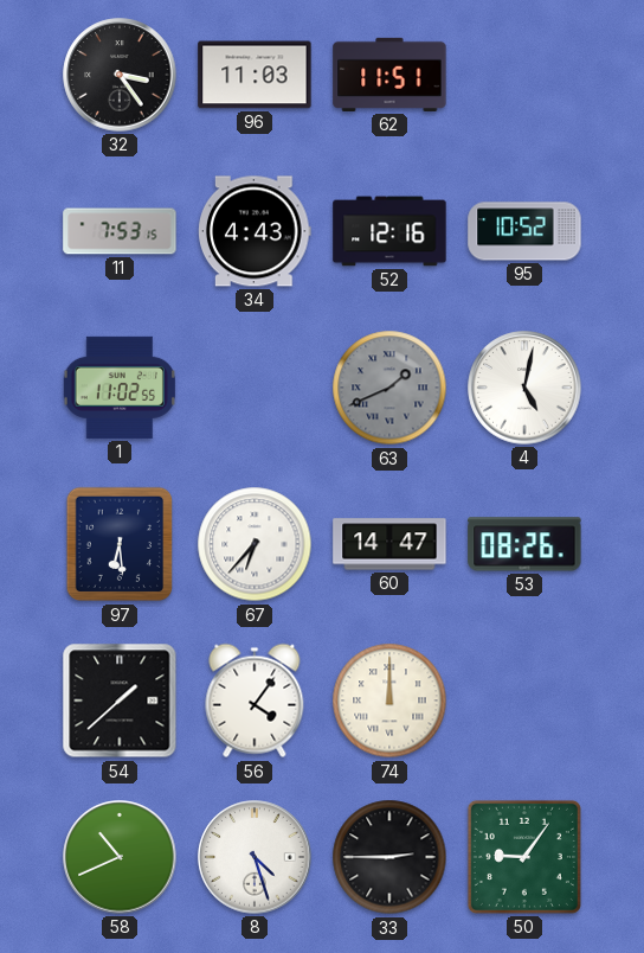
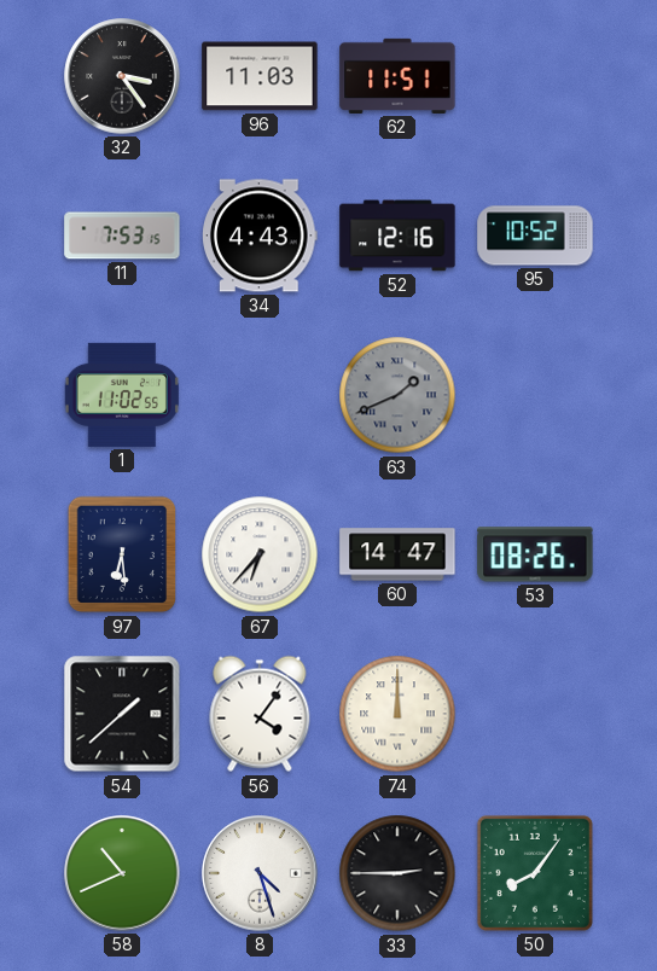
4: 5:02 -> none (524, 388)
50: 9:06 -> 8:06 (535, 873)
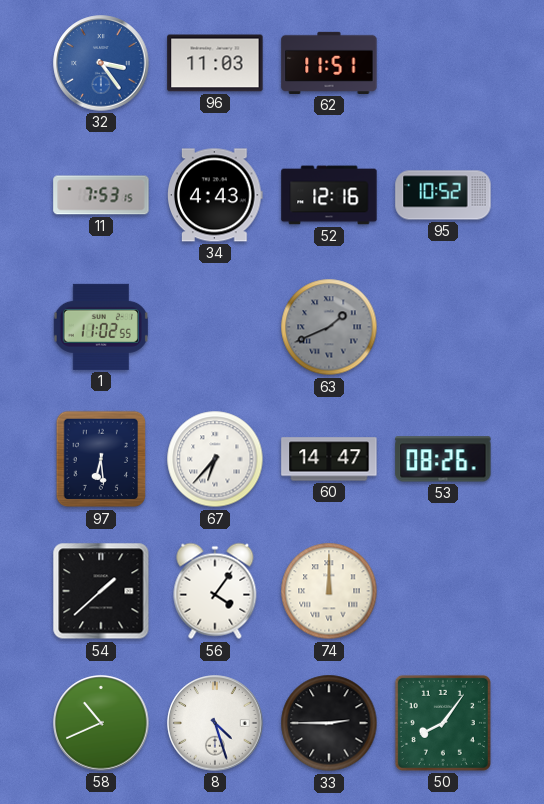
32 dial: black -> blue (101, 63)
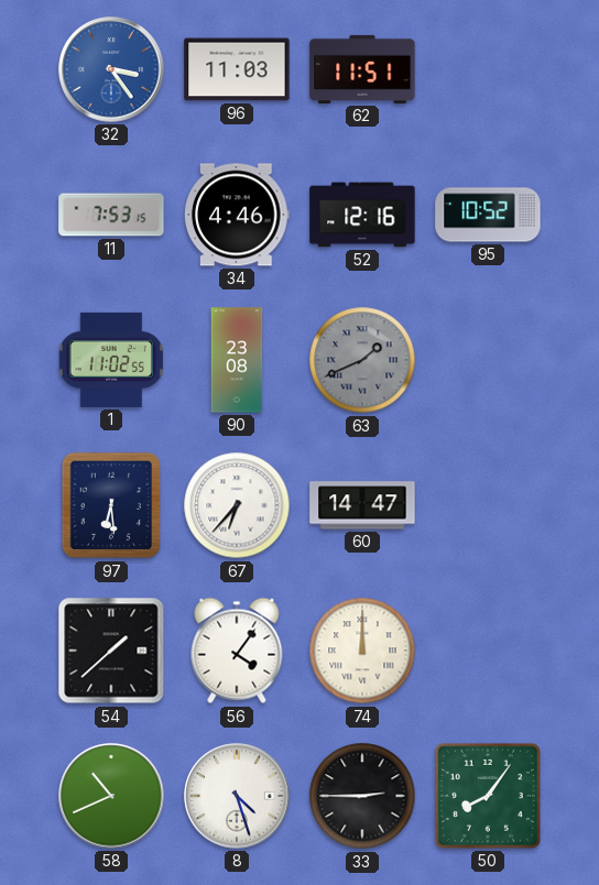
34: 4:43 -> 4:46 (238, 215)
90: none -> 23:08 (237, 360)
53: 08:26 -> none (443, 459)
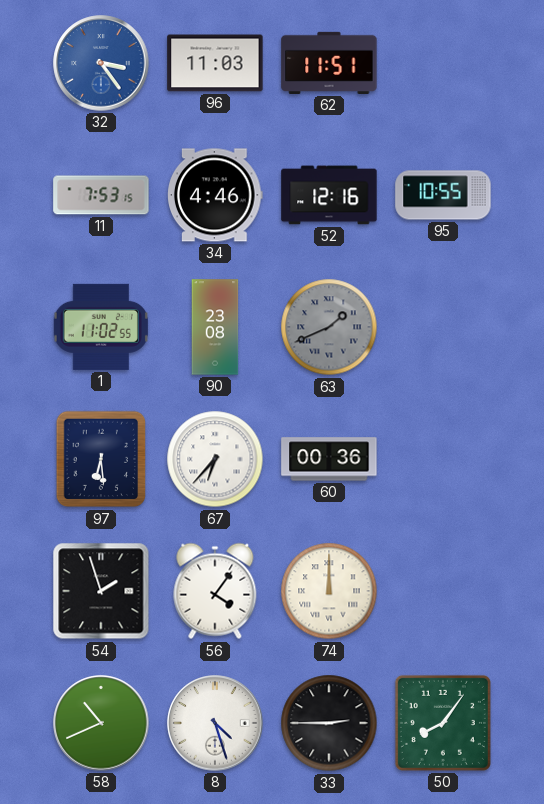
95: 10:52 -> 10:55 (443, 195)
60: 14:47 -> 00:36 (329, 459)
54: 1:38 -> 1:57 (101, 591)
